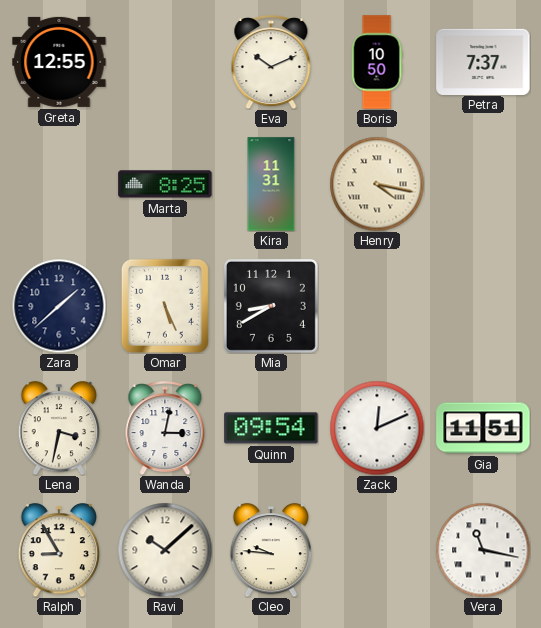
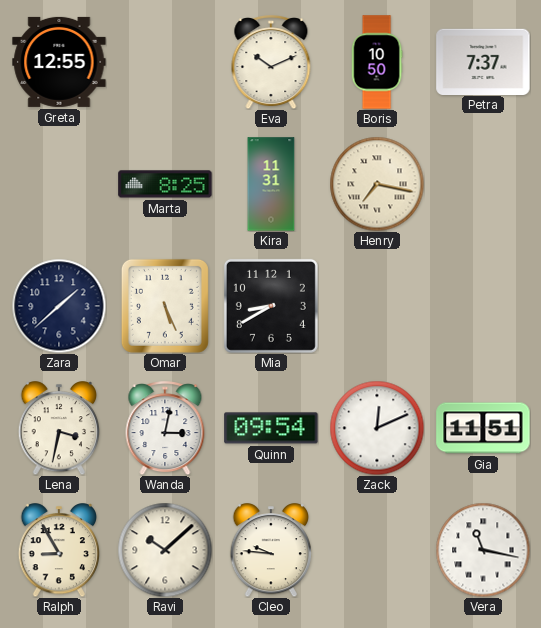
Henry: 4:17 -> 7:17 (377, 184)
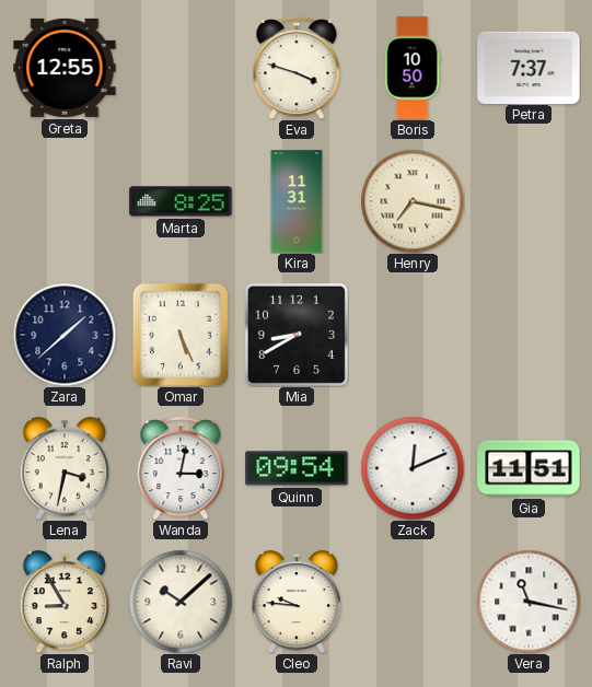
Eva: 10:11 -> 3:48 (297, 68)
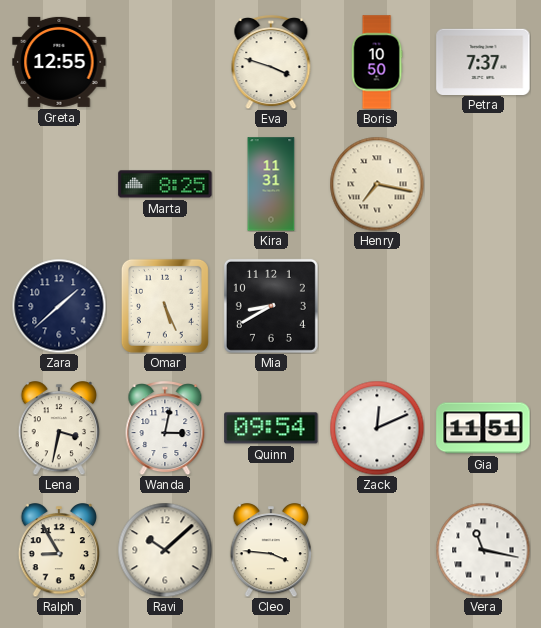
Cleo: 9:46 -> 3:46 (271, 550)
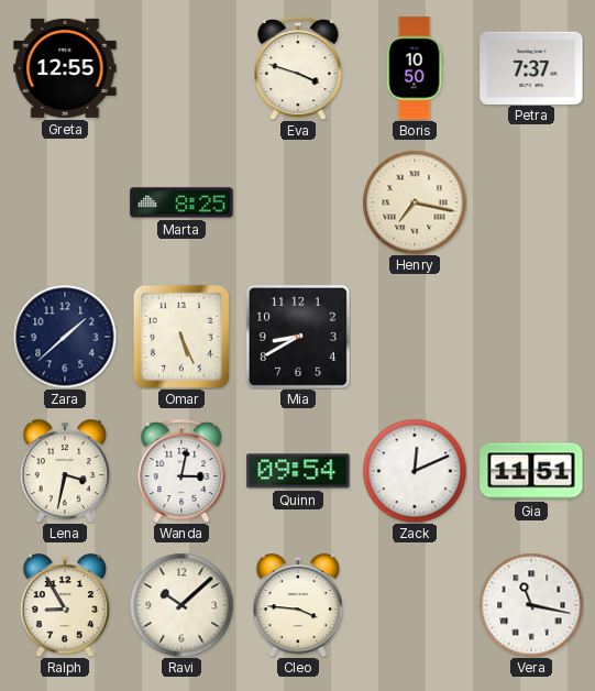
Kira: 11:31 -> none (271, 184)
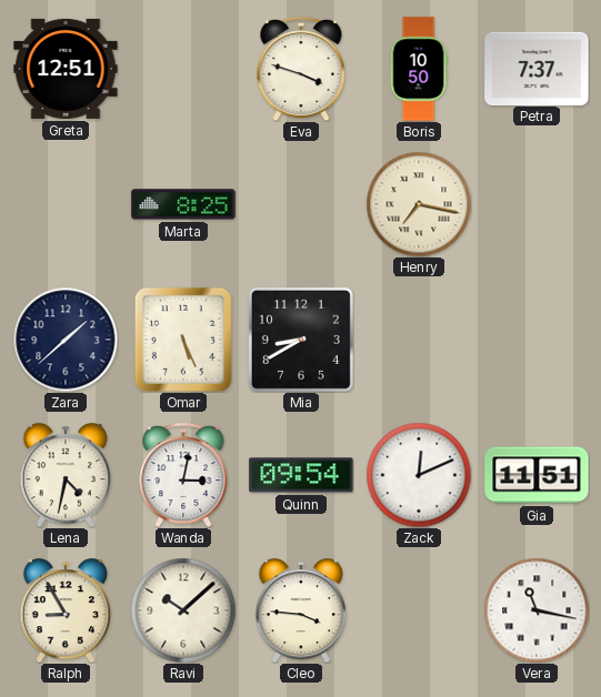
Greta: 12:55 -> 12:51 (66, 69)
Lena: 3:32 -> 4:32 (66, 475)
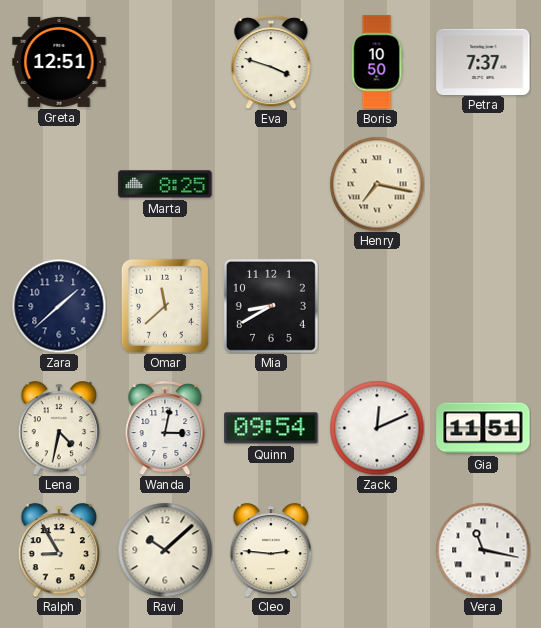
Omar: 5:26 -> 11:38 (165, 306)
Cleo: 3:46 -> 2:46 (271, 550)
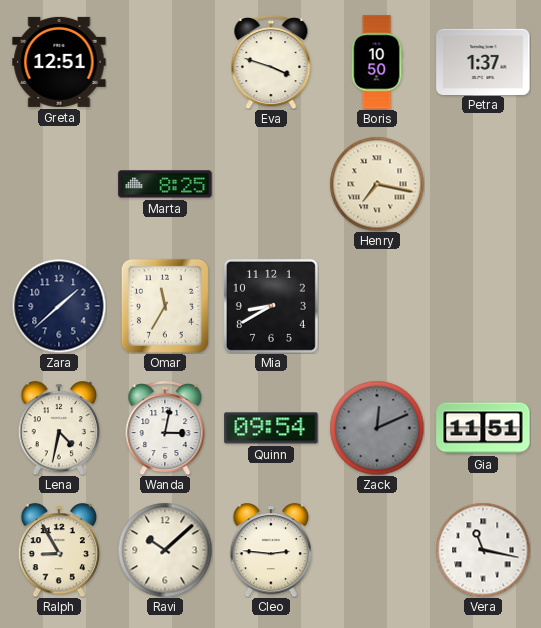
Petra: 7:37 -> 1:37 (483, 61)
Omar: 11:38 -> 11:35 (165, 306)
Zack dial: white -> grey (377, 428)
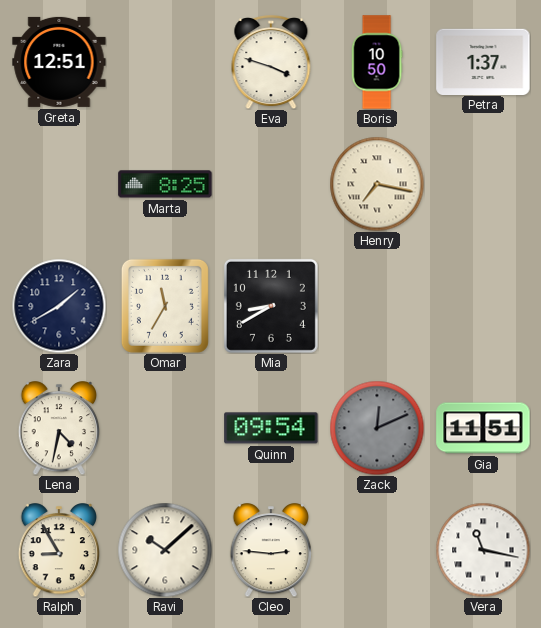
Zara: 1:38 -> 1:40 (59, 306)
Wanda: 3:02 -> none (165, 428)
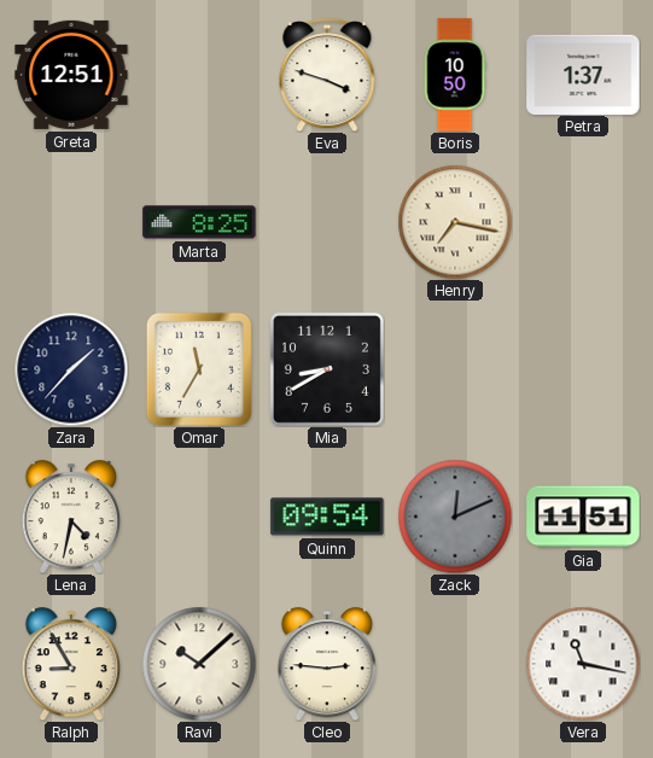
Zara: 1:40 -> 1:37 (71, 369)
